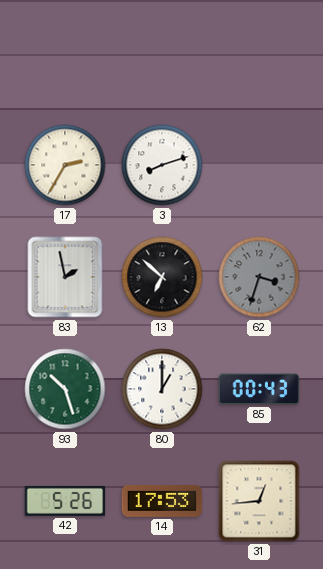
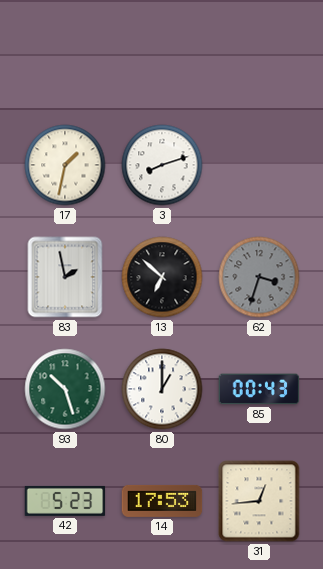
17: 2:35 -> 1:32 (65, 165)
42: 5:26 -> 5:23 (65, 501)
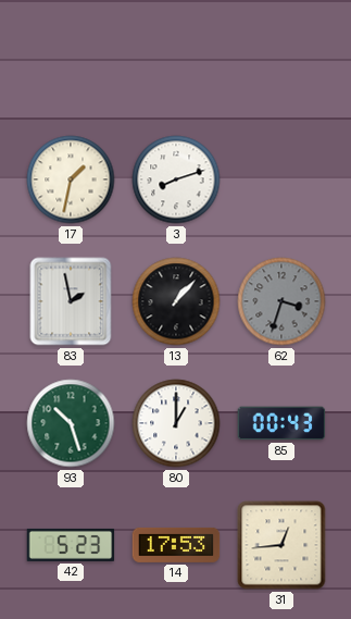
13: 6:52 -> 1:07 (176, 301)
